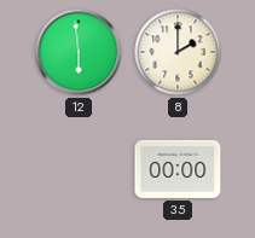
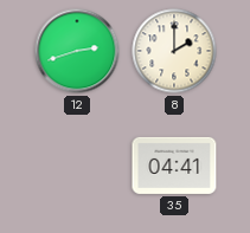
12: 5:59 -> 2:42 (77, 51)
35: 00:00 -> 04:41 (174, 166)
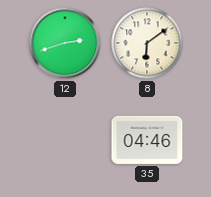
8: 2:00 -> 6:09 (147, 43)
35: 04:41 -> 04:46 (147, 140)
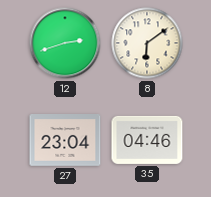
27: none -> 23:04 (65, 141)
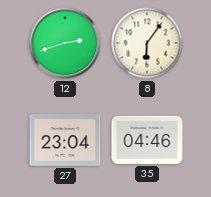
8: 6:09 -> 6:06 (147, 43)
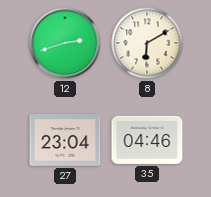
8: 6:06 -> 6:10 (147, 43)
